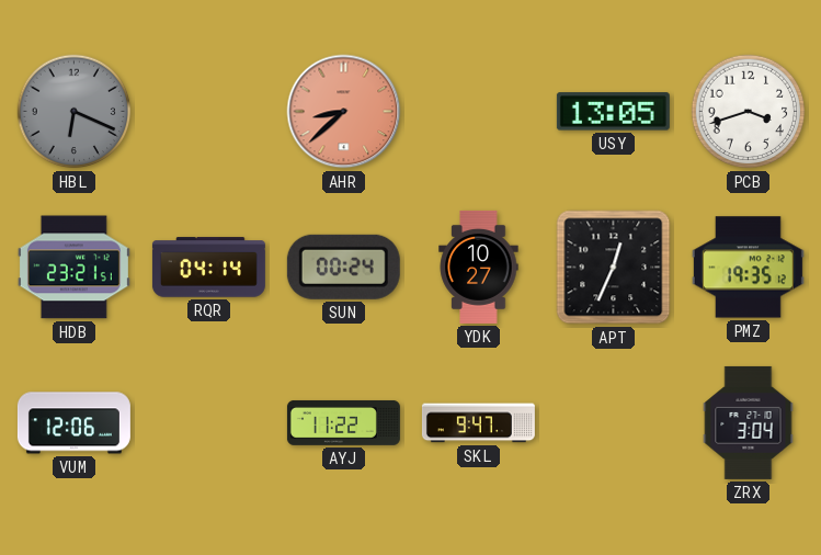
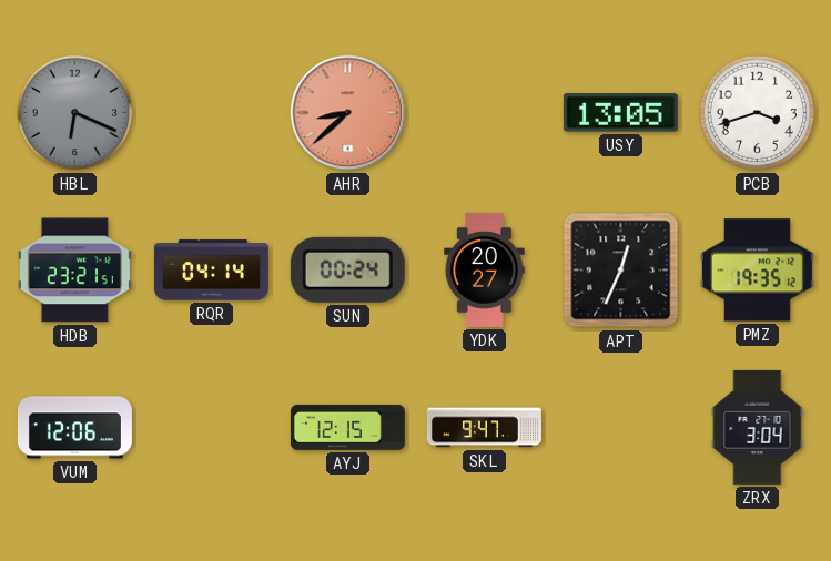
YDK: 10:27 -> 20:27 (485, 269)
AYJ: 11:22 -> 12:15 (347, 427)
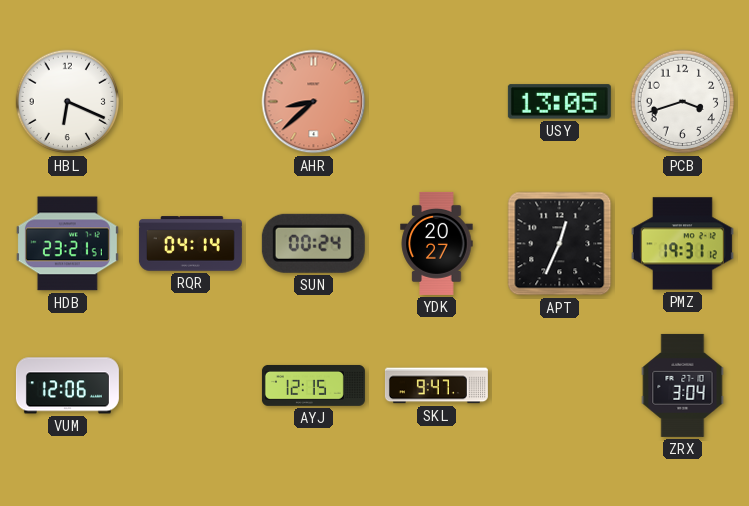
HBL dial: grey -> white (68, 102)
PMZ: 19:35 -> 19:31 (682, 244)
